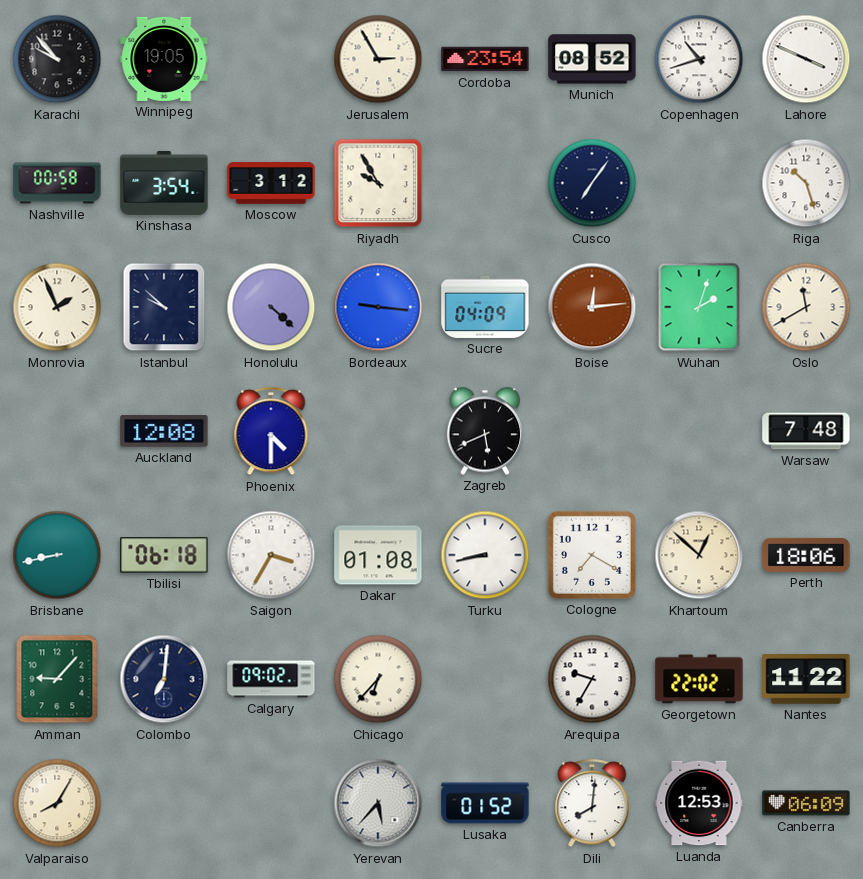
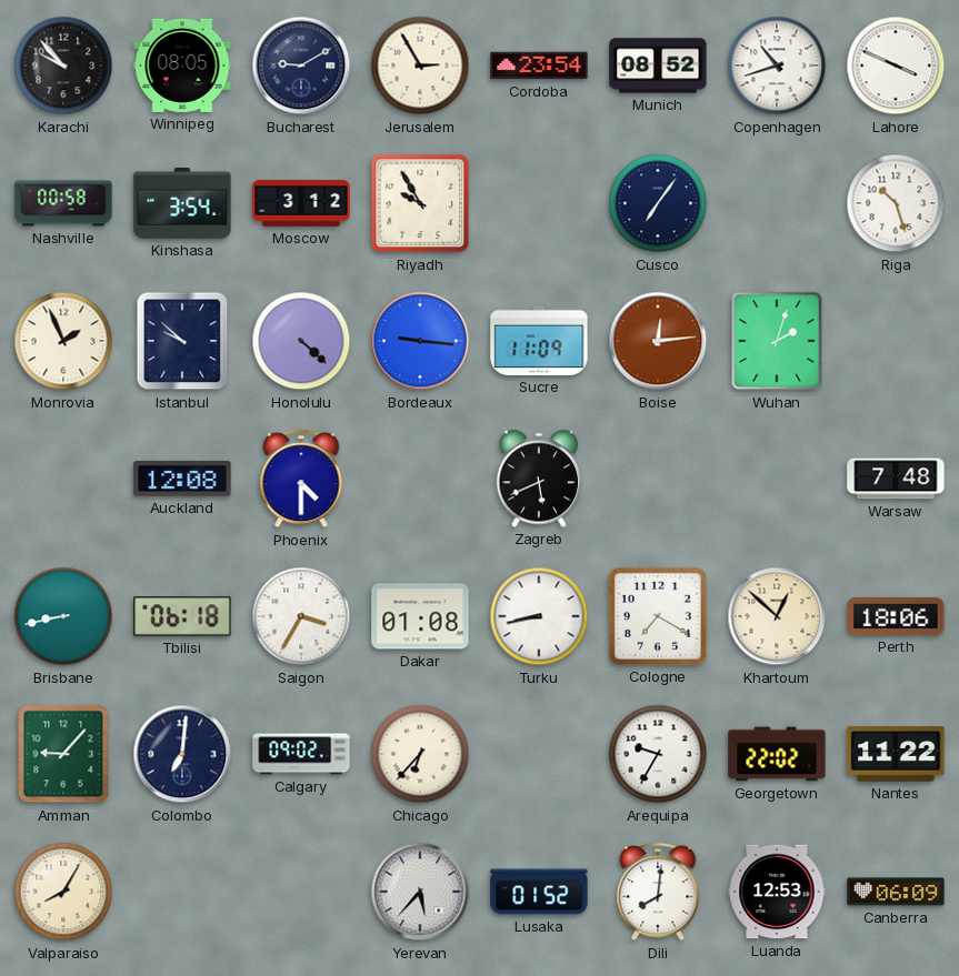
Winnipeg: 19:05 -> 08:05 (182, 66)
Bucharest: none -> 9:10 (301, 66)
Sucre: 04:09 -> 11:09 (539, 341)
Oslo: 11:40 -> none (806, 307)
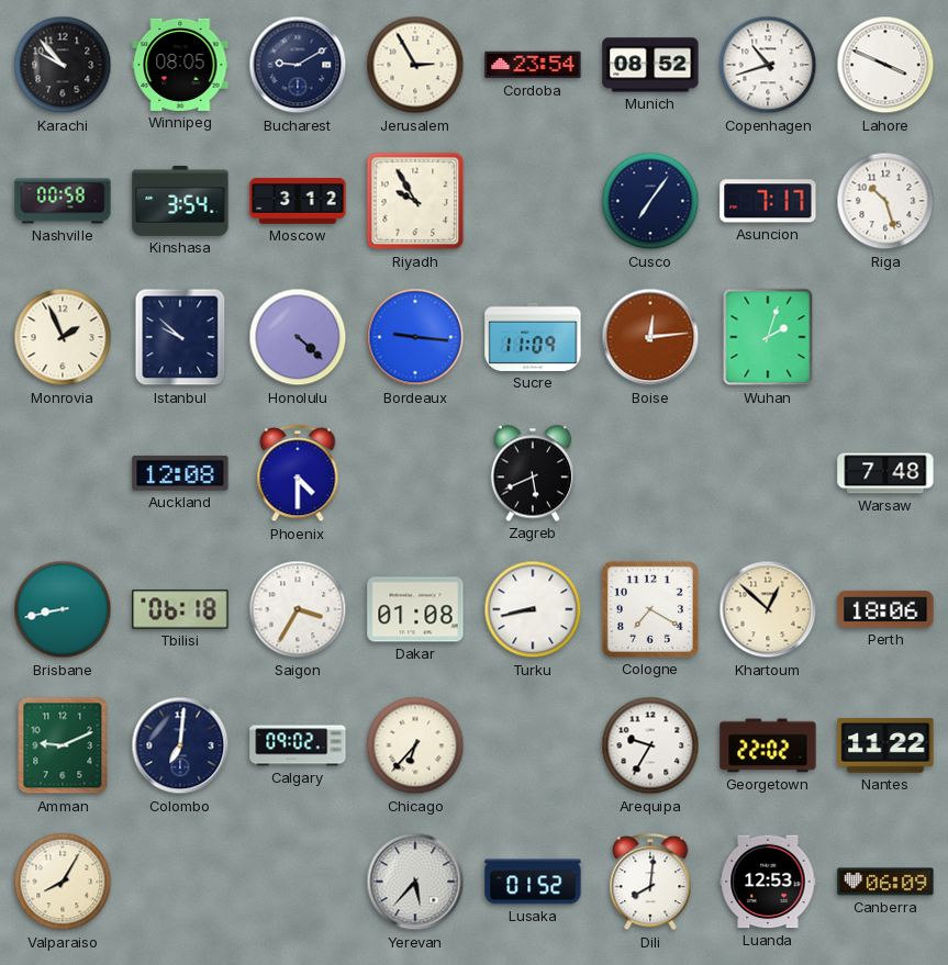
Asuncion: none -> 7:17 (768, 201)
Amman: 9:07 -> 9:11 (63, 745)
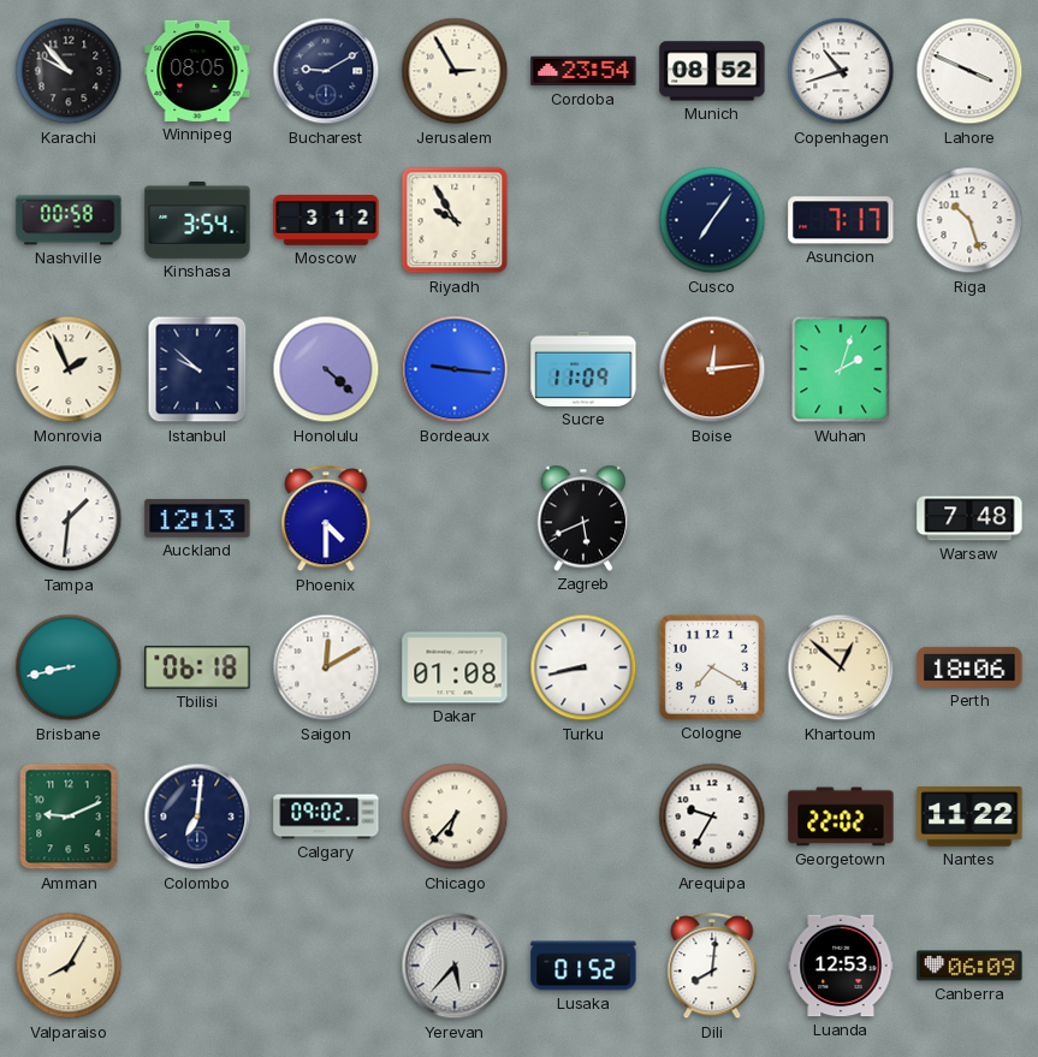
Tampa: none -> 1:31 (69, 518)
Auckland: 12:08 -> 12:13 (197, 518)
Saigon: 3:35 -> 12:10 (326, 667)
